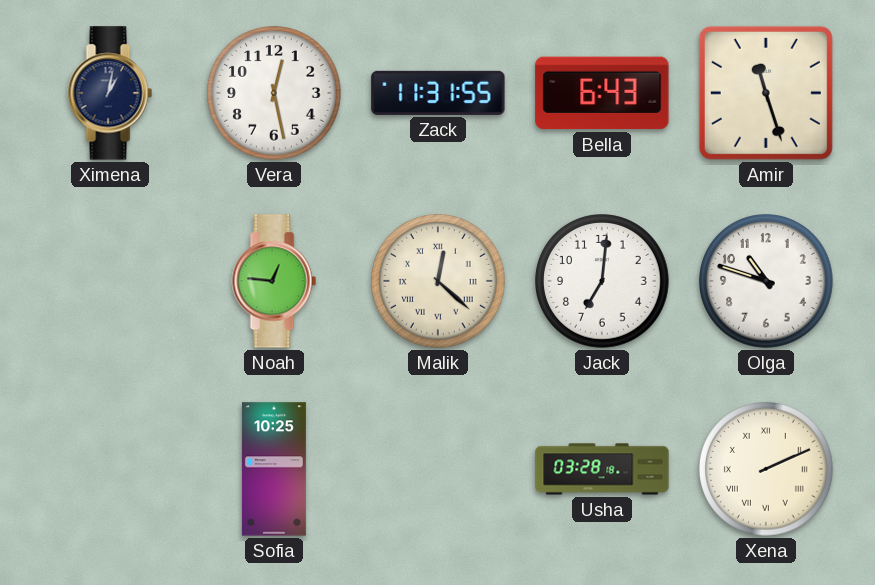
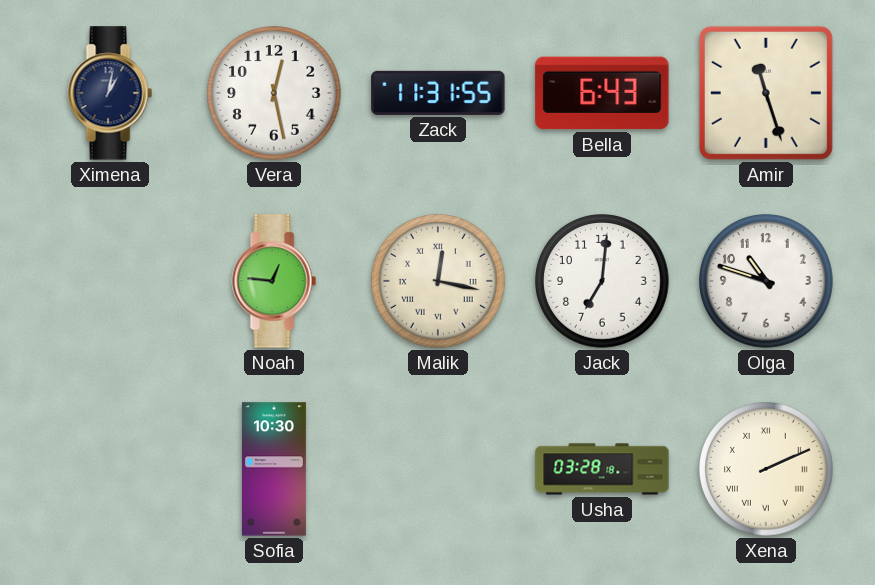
Malik: 12:22 -> 12:17 (439, 282)
Sofia: 10:25 -> 10:30 (274, 469)
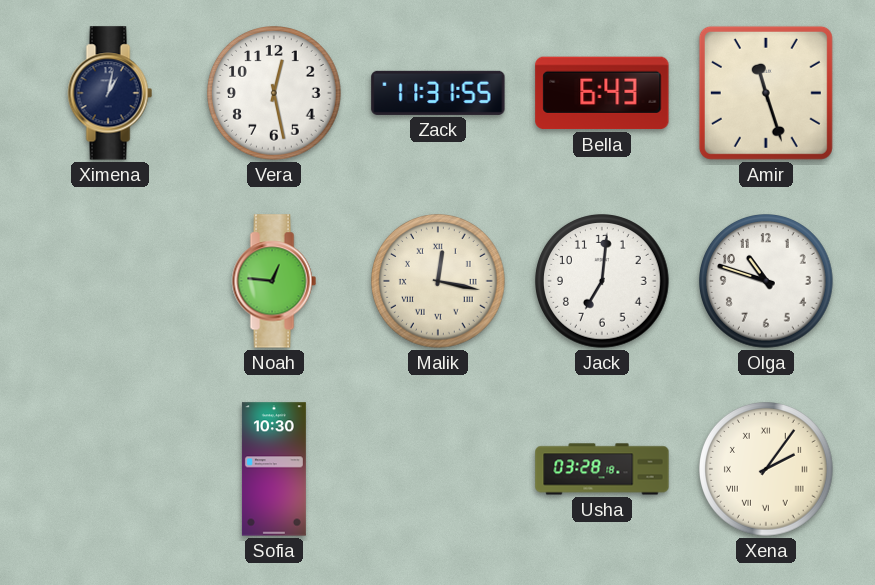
Xena: 2:11 -> 2:06 (767, 470)
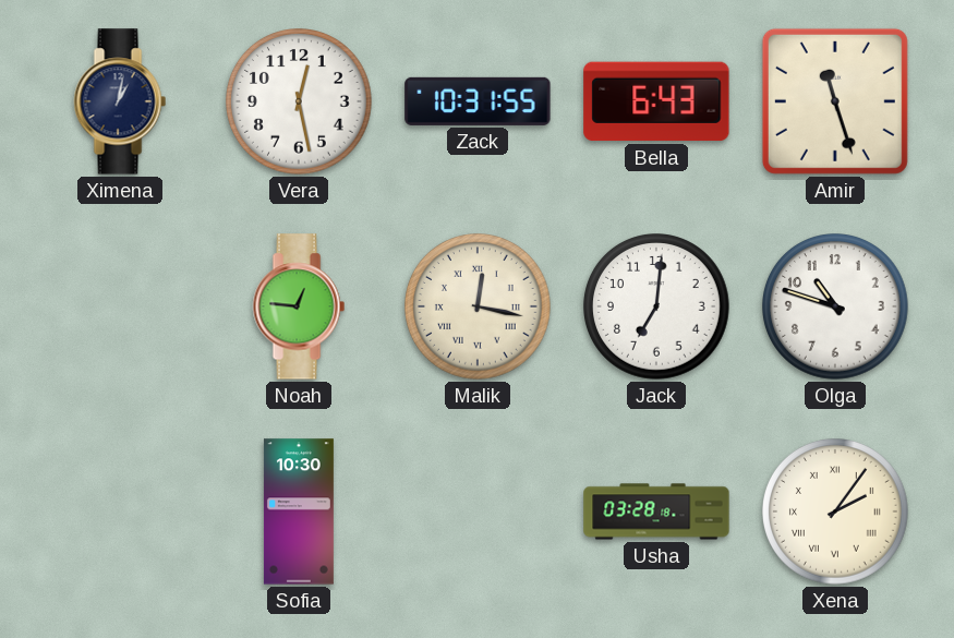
Zack: 11:31 -> 10:31 (478, 101)
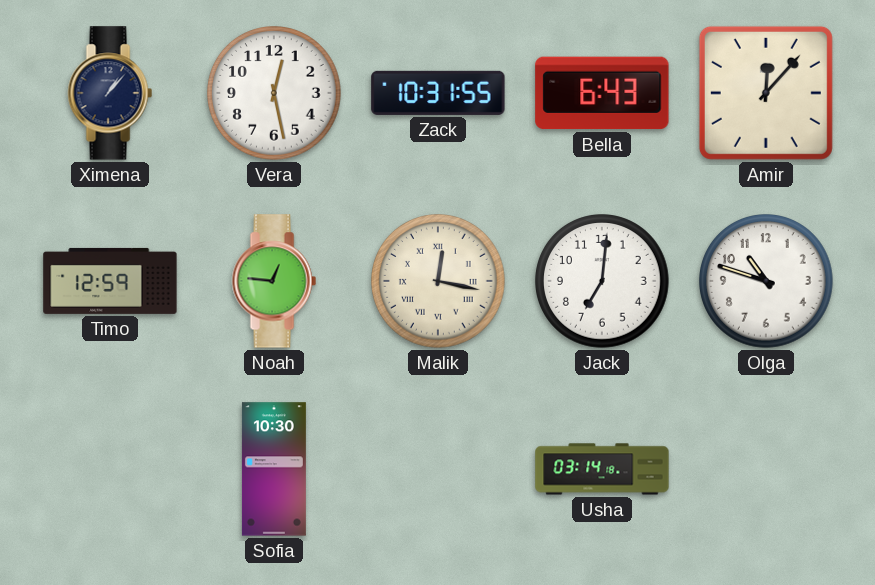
Ximena: 1:02 -> 1:07 (110, 93)
Amir: 11:27 -> 12:07 (766, 93)
Timo: none -> 12:59 (110, 281)
Usha: 03:28 -> 03:14 (602, 469)
Xena: 2:06 -> none (836, 513)
